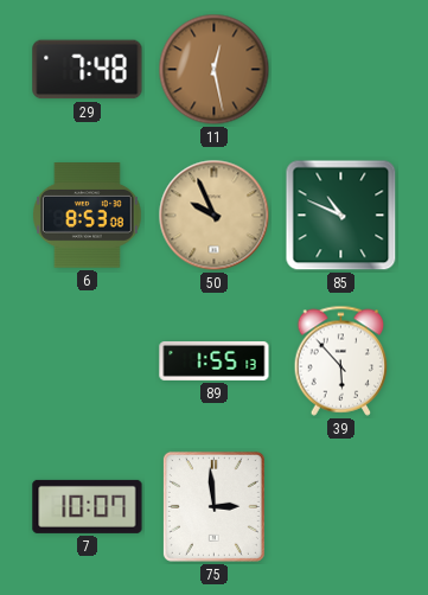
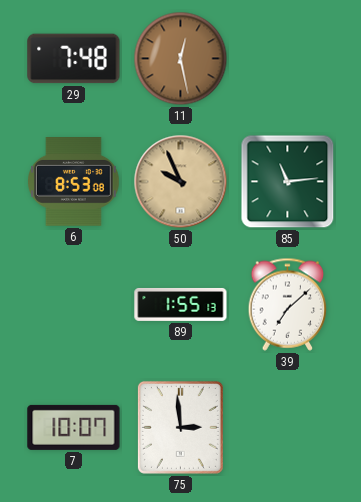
85: 10:49 -> 11:14 (288, 182)
39: 5:53 -> 7:08 (288, 304)
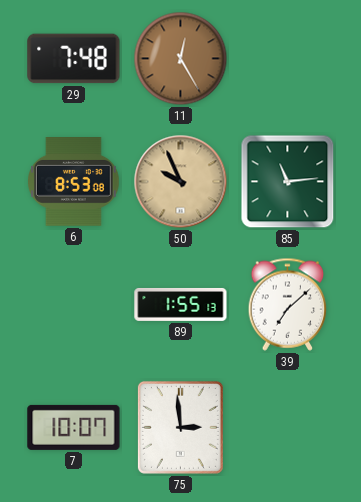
11: 12:28 -> 12:25 (181, 59)
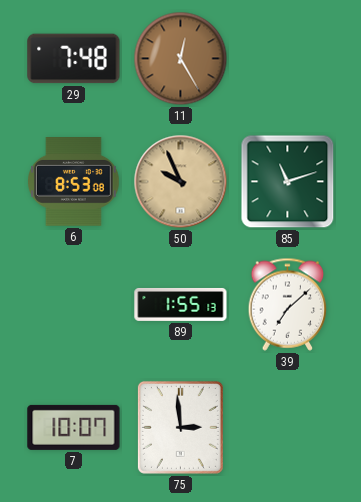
85: 11:14 -> 11:12 (288, 182)
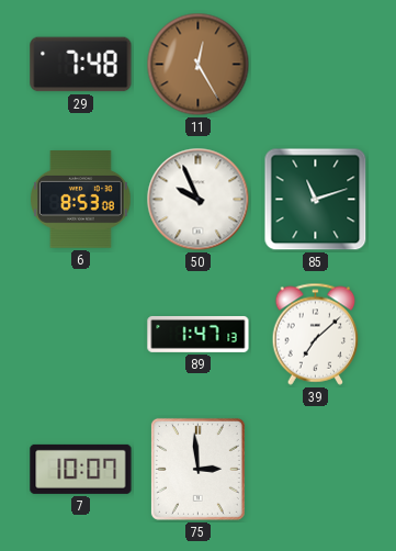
50 dial: champagne -> white (199, 200)
89: 1:55 -> 1:47 (199, 334)
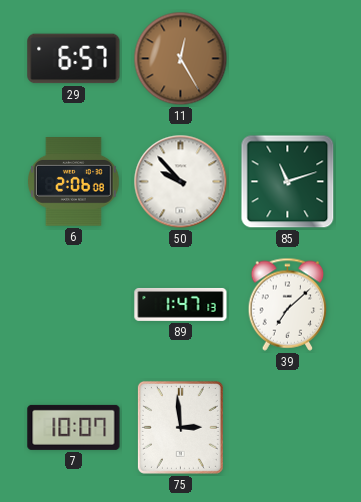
29: 7:48 -> 6:57 (74, 59)
6: 8:53 -> 2:06 (74, 182)
50: 9:56 -> 9:53 (181, 182)
